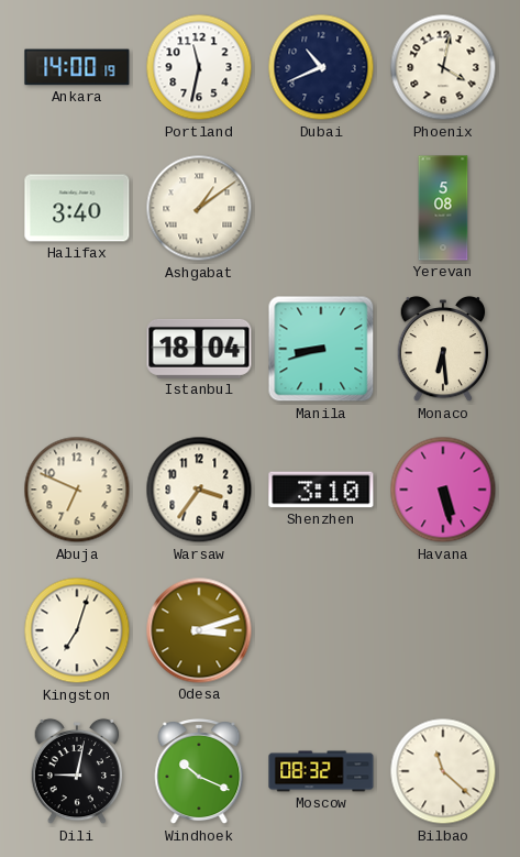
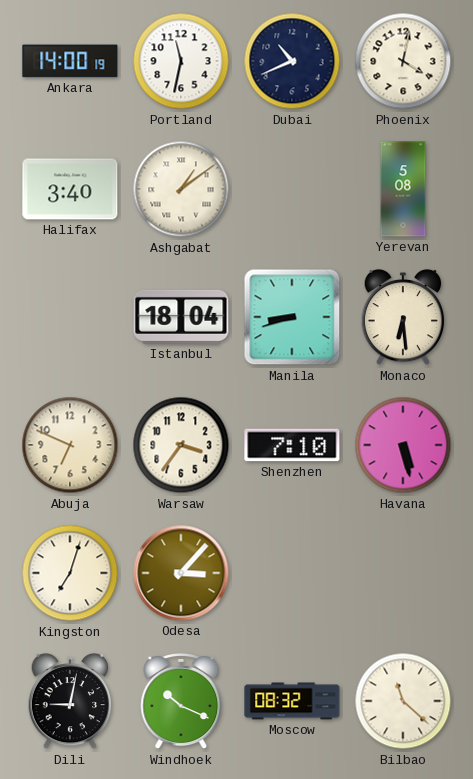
Shenzhen: 3:10 -> 7:10 (292, 445)
Odesa: 3:12 -> 3:07 (181, 573)
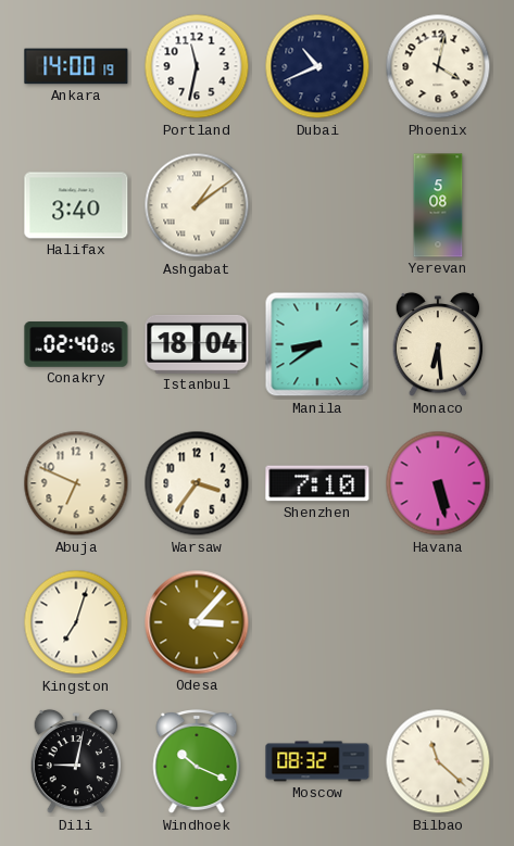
Conakry: none -> 02:40 (76, 344)
Manila: 8:42 -> 8:39 (317, 344)
